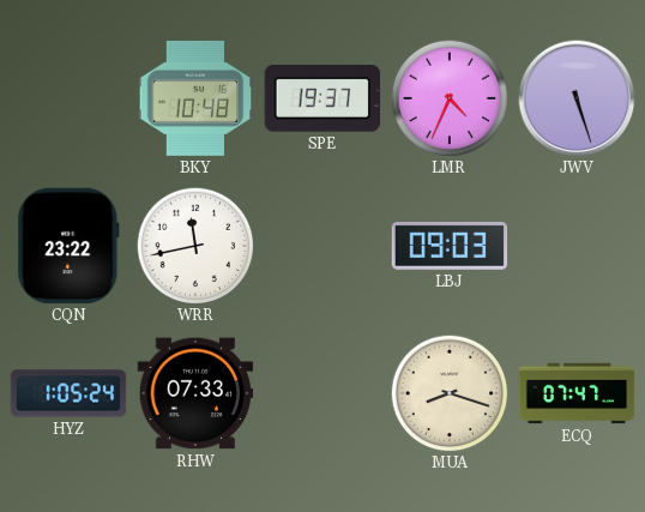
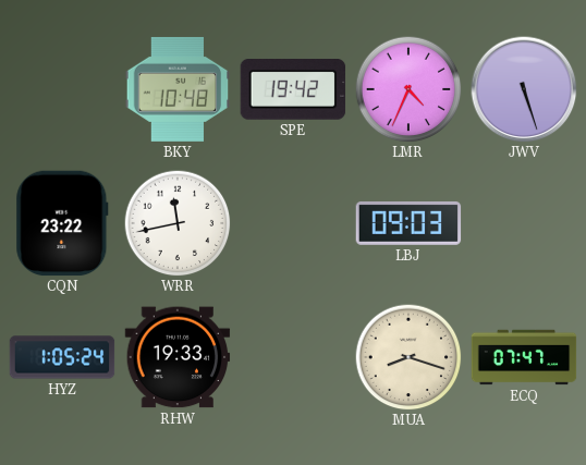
SPE: 19:37 -> 19:42 (293, 90)
RHW: 07:33 -> 19:33 (178, 357)
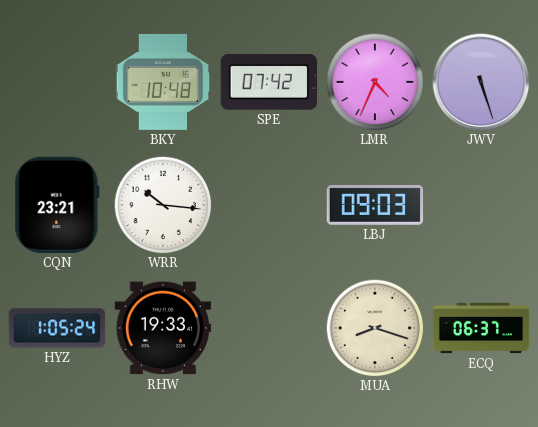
SPE: 19:42 -> 07:42 (269, 83)
CQN: 23:22 -> 23:21 (57, 205)
WRR: 11:43 -> 10:16 (163, 205)
ECQ: 07:47 -> 06:37 (481, 328)
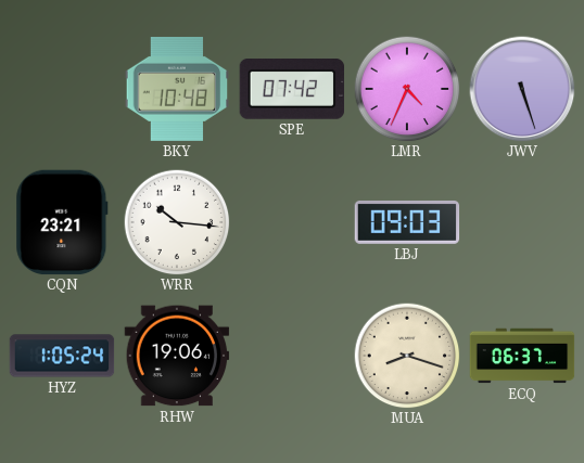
RHW: 19:33 -> 19:06 (177, 356)
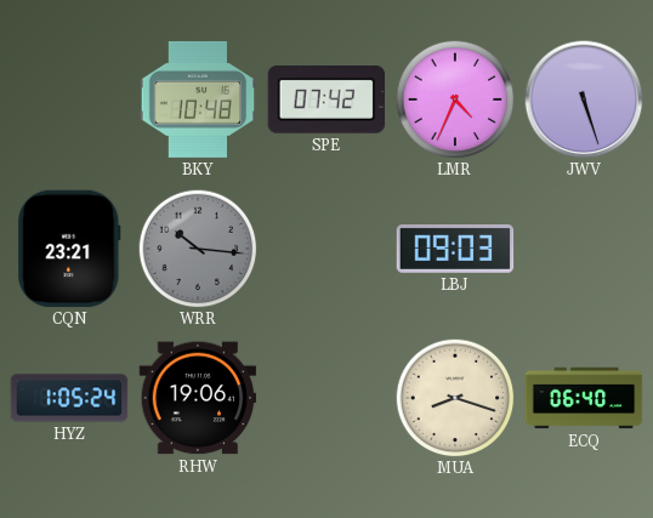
WRR dial: white -> grey (198, 249)
ECQ: 06:37 -> 06:40 (584, 398)
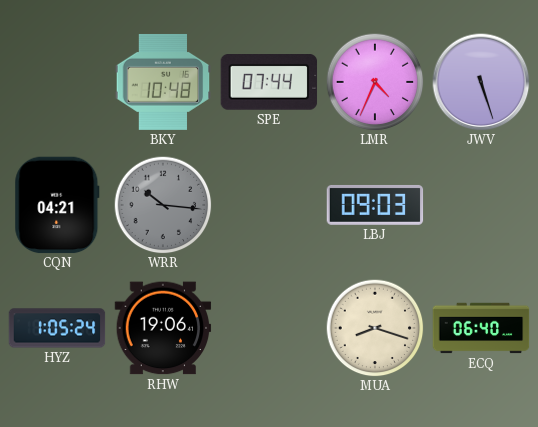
SPE: 07:42 -> 07:44 (269, 83)
CQN: 23:21 -> 04:21 (57, 205)
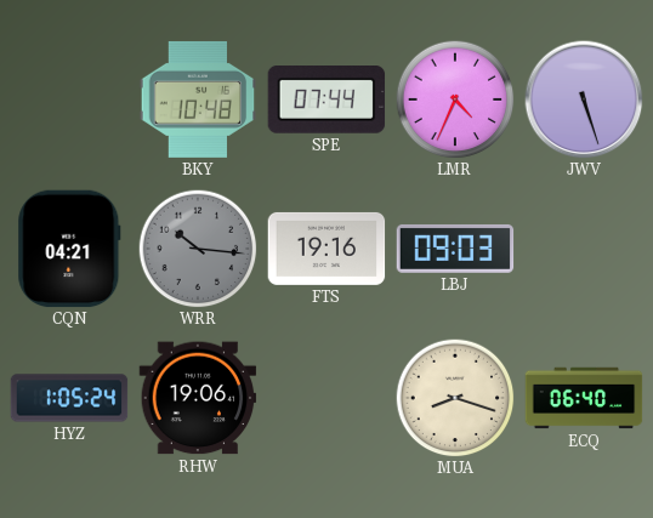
FTS: none -> 19:16 (326, 249)
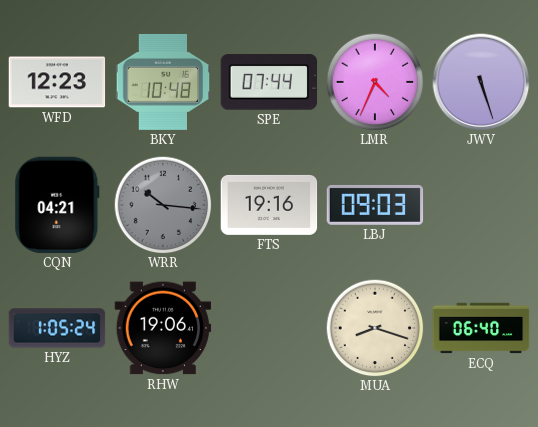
WFD: none -> 12:23 (57, 82)
